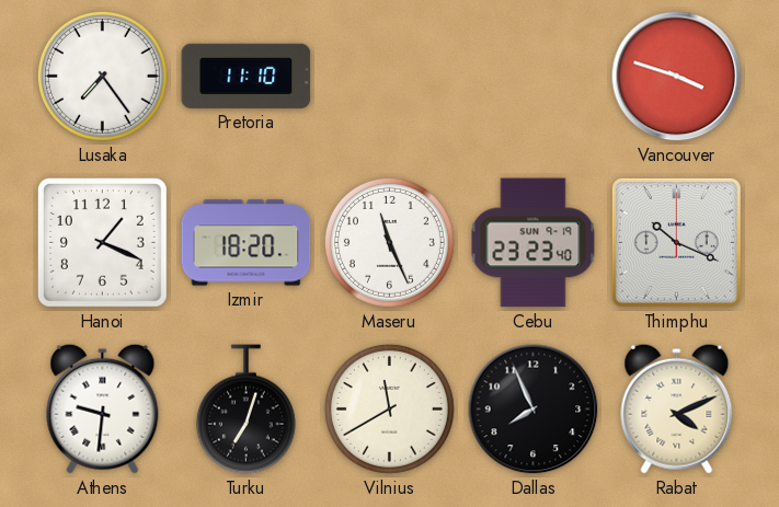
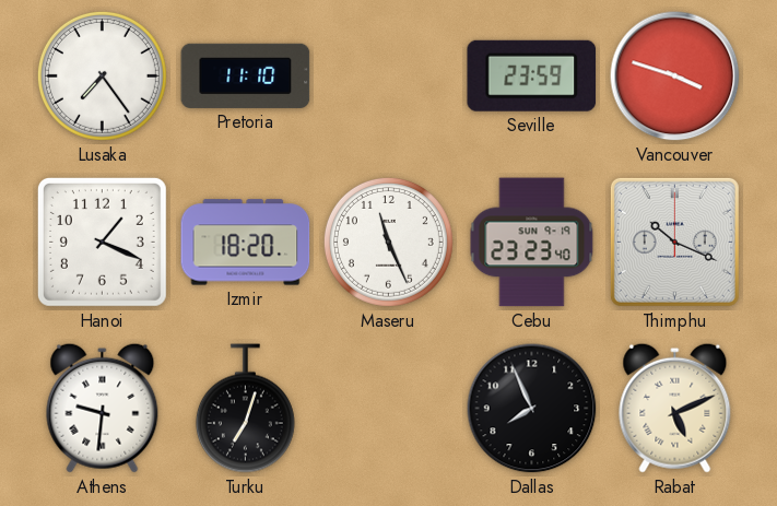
Seville: none -> 23:59 (532, 75)
Vilnius: 11:40 -> none (389, 408)
Rabat: 4:11 -> 5:11 (675, 408)
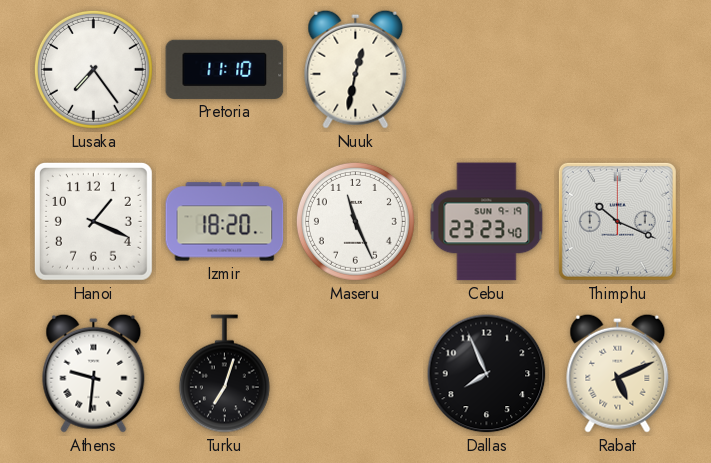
Nuuk: none -> 12:32 (356, 69)
Seville: 23:59 -> none (532, 75)
Vancouver: 3:48 -> none (675, 77)
